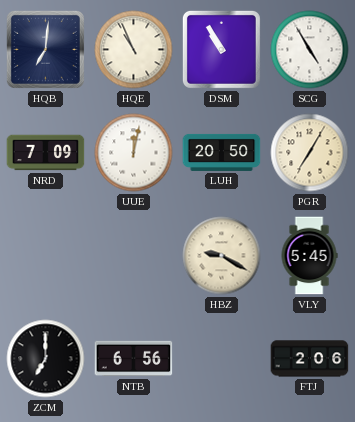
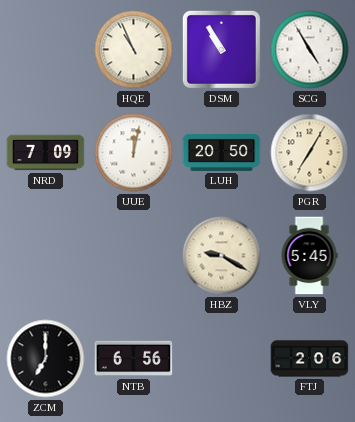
HQB: 7:01 -> none (45, 49)
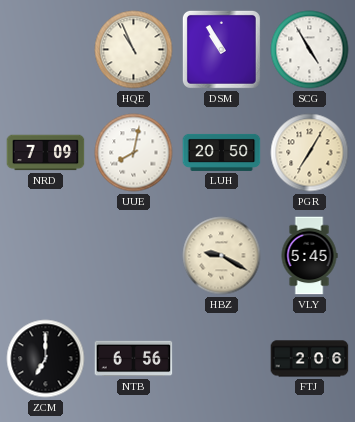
UUE: 12:02 -> 8:02 (134, 153)
